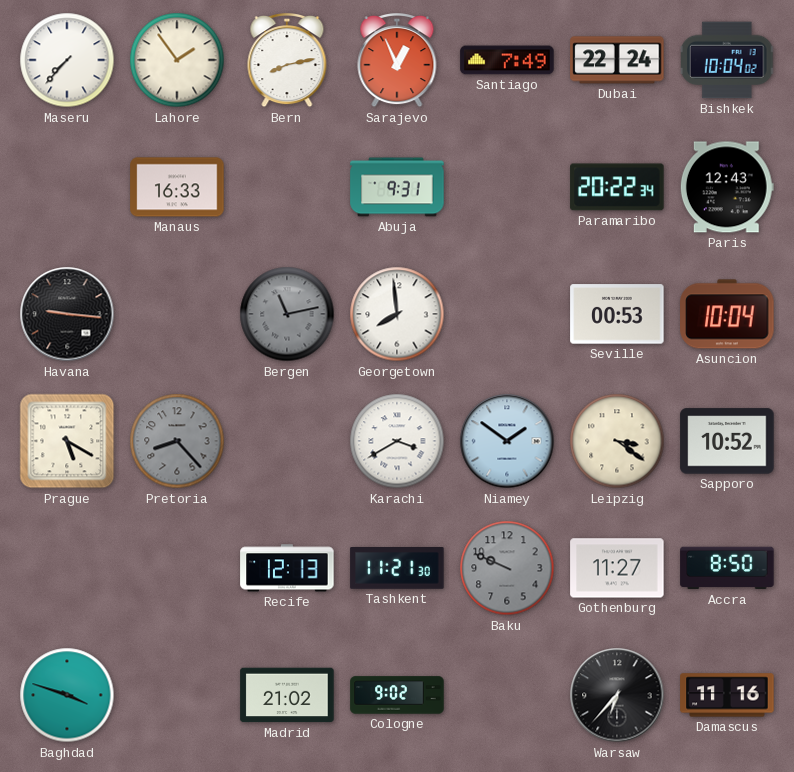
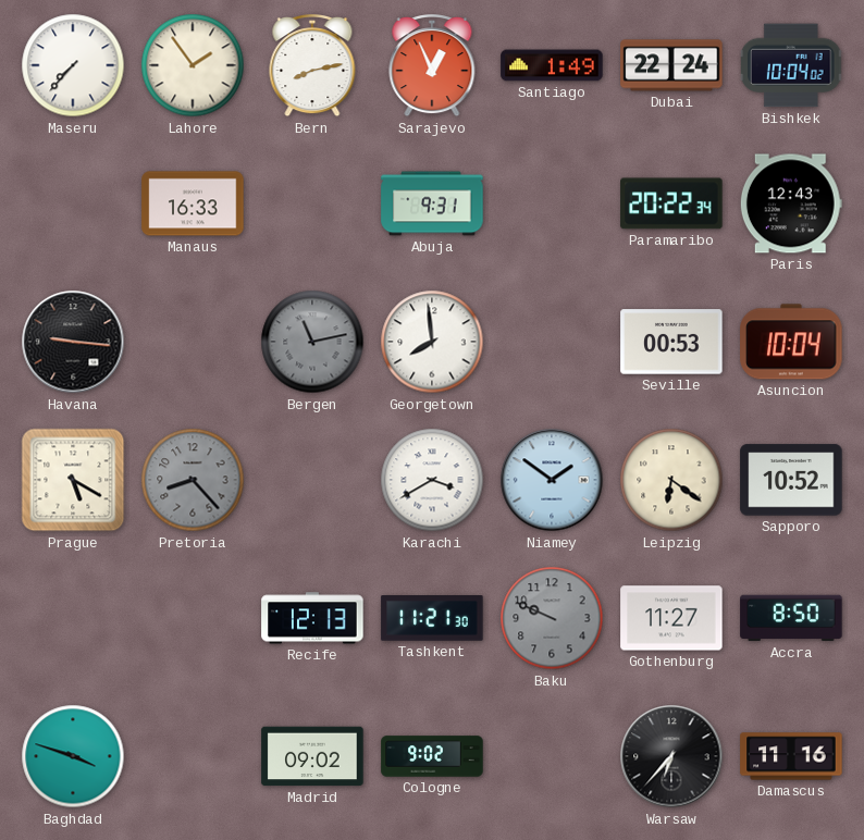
Santiago: 7:49 -> 1:49 (552, 65)
Leipzig: 3:21 -> 6:21 (671, 480)
Madrid: 21:02 -> 09:02 (312, 756)
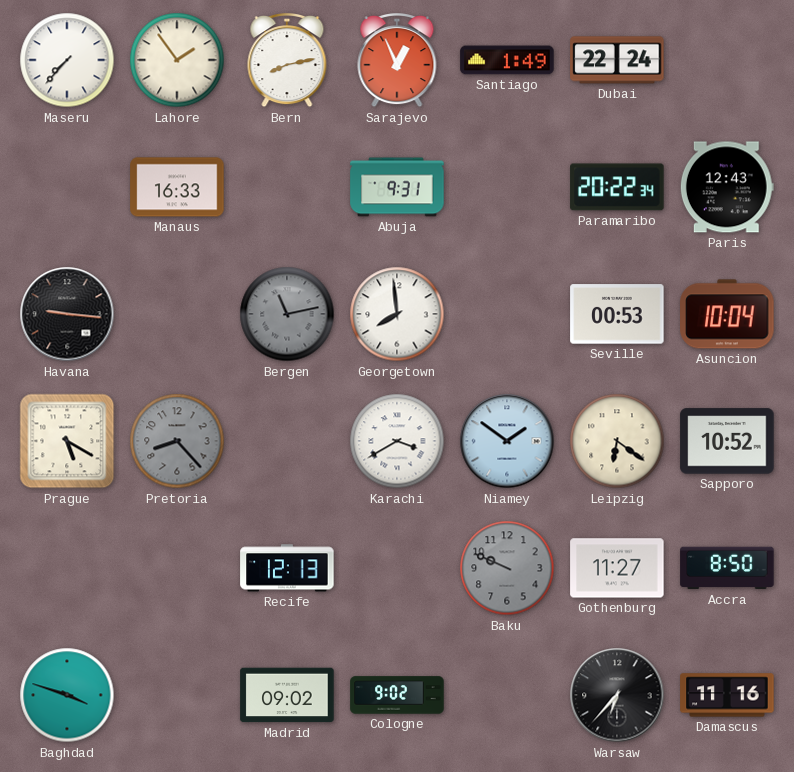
Bishkek: 10:04 -> none (792, 65)
Tashkent: 11:21 -> none (432, 619)
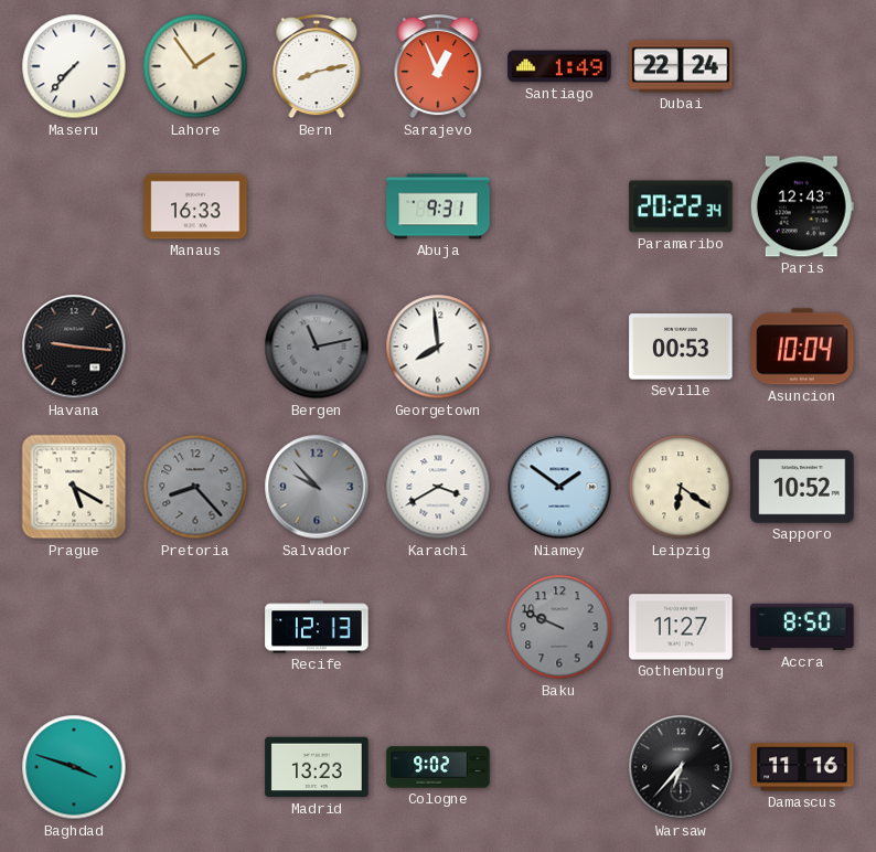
Salvador: none -> 9:53 (317, 487)
Madrid: 09:02 -> 13:23 (317, 767)
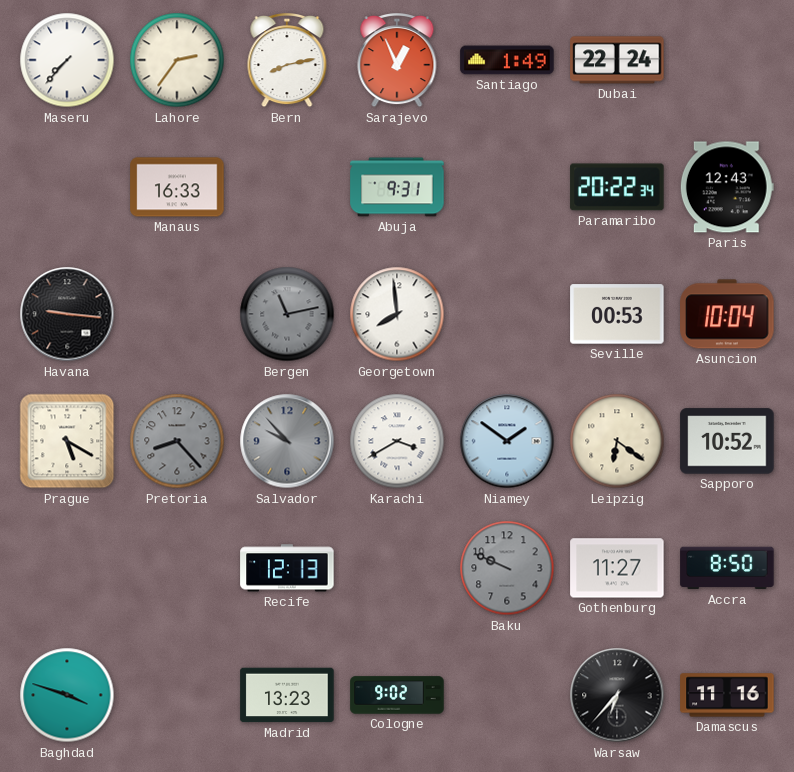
Lahore: 1:54 -> 2:36 (177, 60)
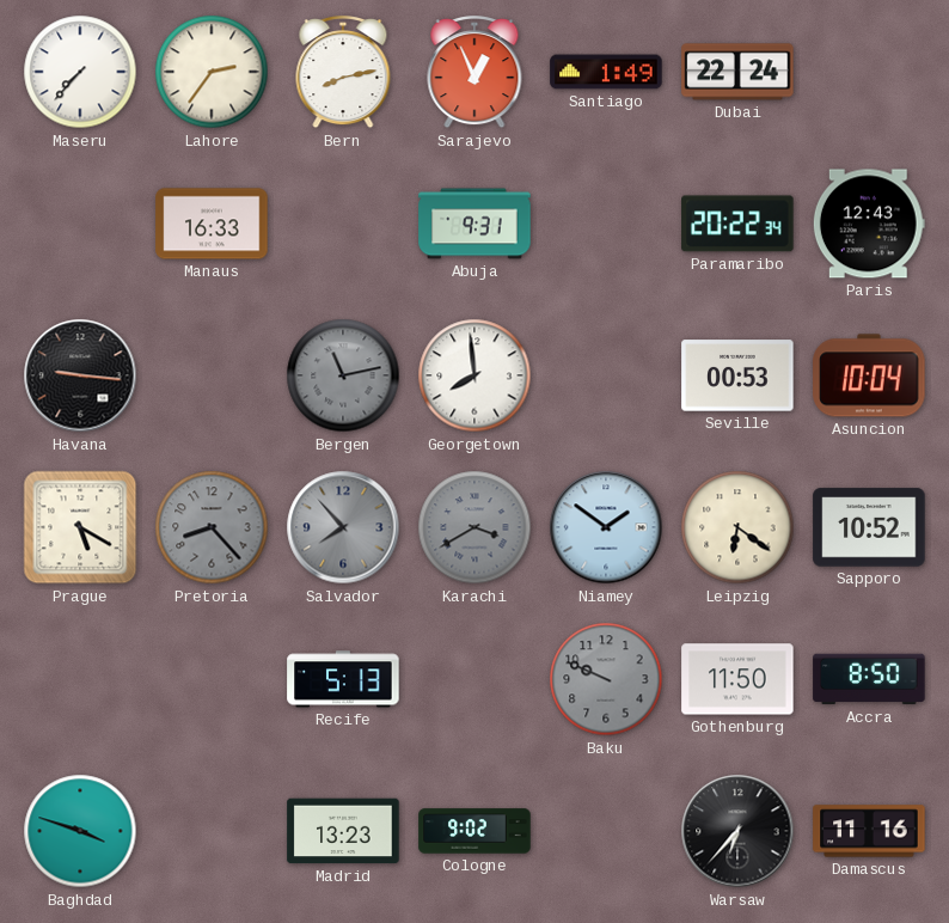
Salvador: 9:53 -> 7:53 (343, 527)
Karachi dial: white -> grey (474, 527)
Recife: 12:13 -> 5:13 (343, 679)
Gothenburg: 11:27 -> 11:50 (737, 679)
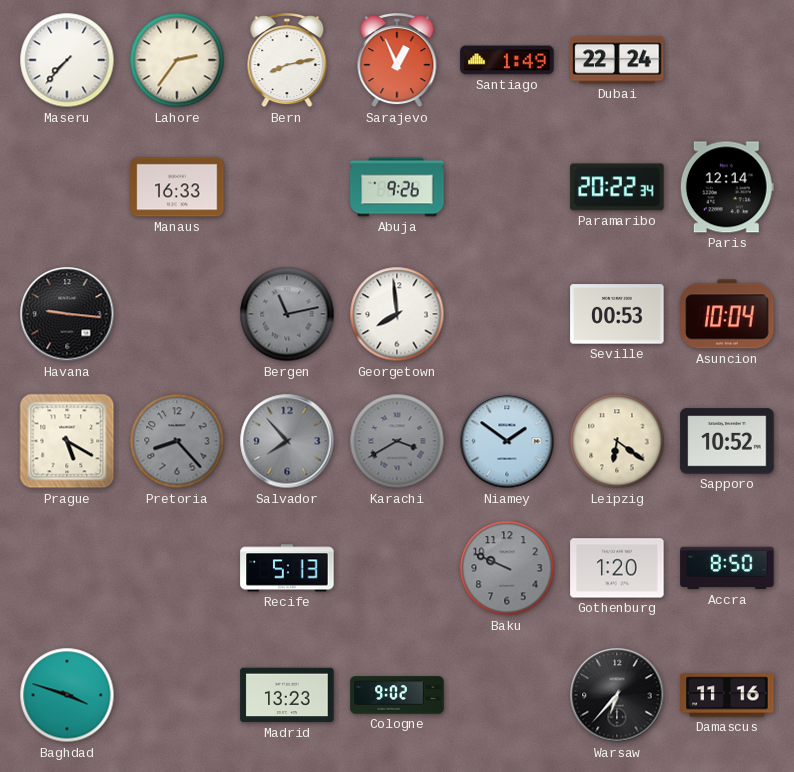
Abuja: 9:31 -> 9:26 (397, 187)
Paris: 12:43 -> 12:14 (727, 187)
Gothenburg: 11:50 -> 1:20 (617, 568)
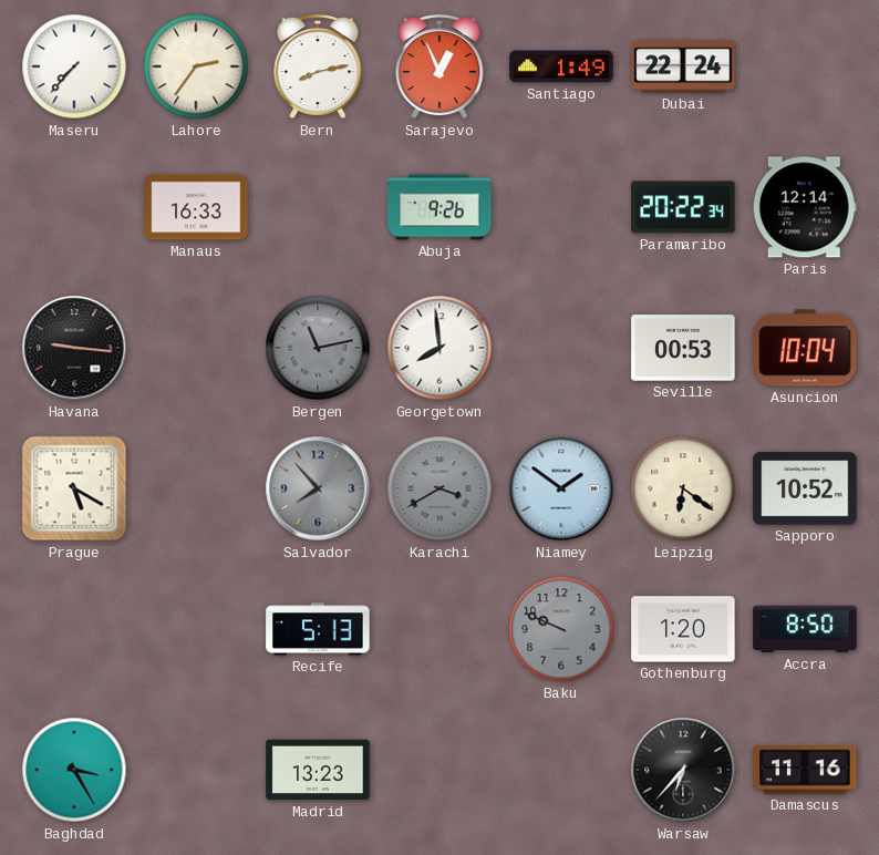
Pretoria: 8:23 -> none (177, 441)
Baghdad: 3:48 -> 3:25 (74, 770)
Cologne: 9:02 -> none (397, 695)
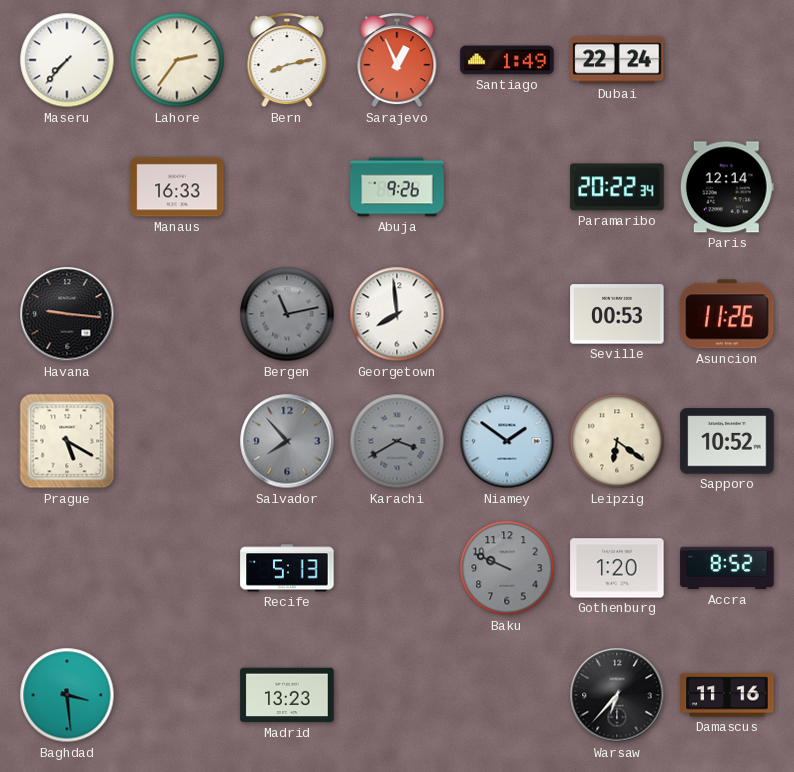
Asuncion: 10:04 -> 11:26 (727, 314)
Accra: 8:50 -> 8:52 (727, 568)
Baghdad: 3:25 -> 3:29 (67, 695)
